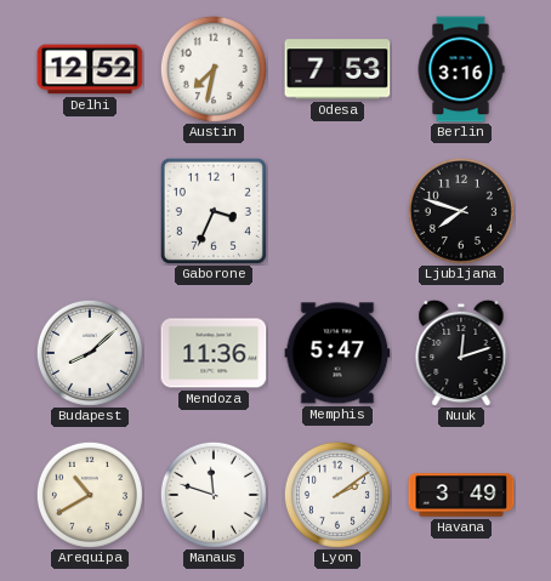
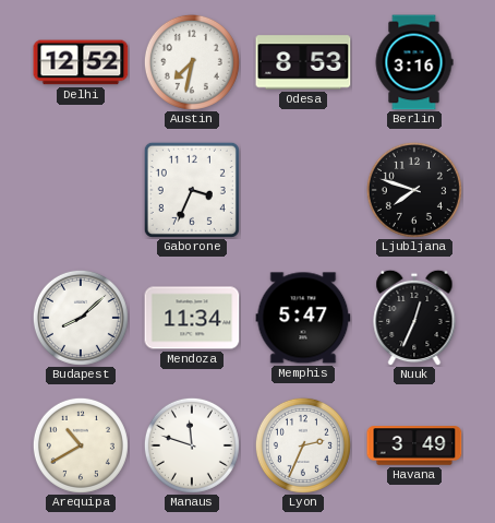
Odesa: 7:53 -> 8:53 (303, 62)
Mendoza: 11:36 -> 11:34 (192, 318)
Nuuk: 12:12 -> 12:34 (414, 318)
Lyon: 2:09 -> 2:34 (303, 445)
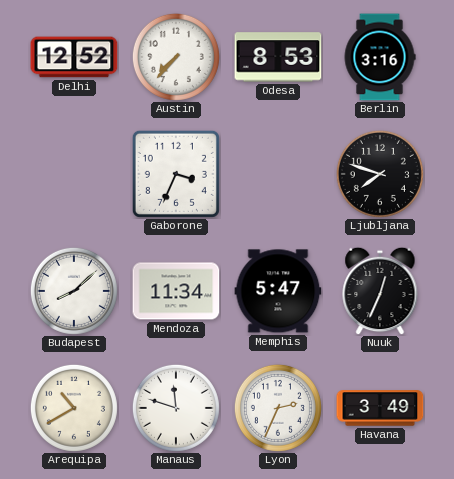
Austin: 7:32 -> 7:37 (176, 57)
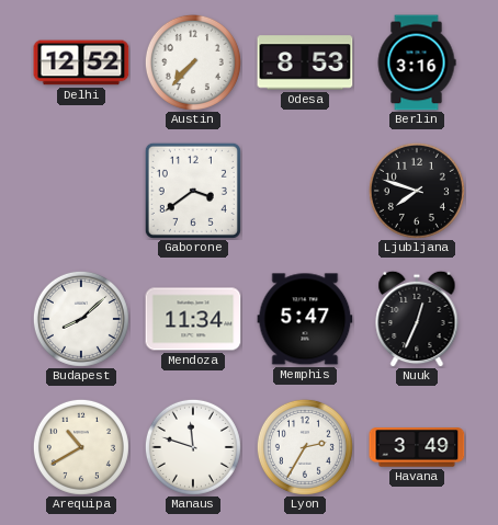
Gaborone: 3:34 -> 3:39 (193, 191)
Lyon: 2:34 -> 2:35 (305, 447)
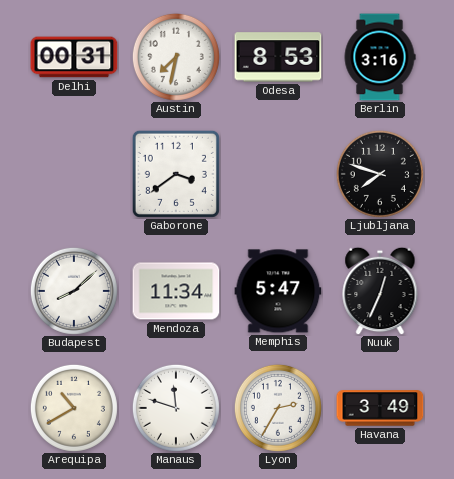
Delhi: 12:52 -> 00:31 (74, 57)
Austin: 7:37 -> 7:32 (176, 57)
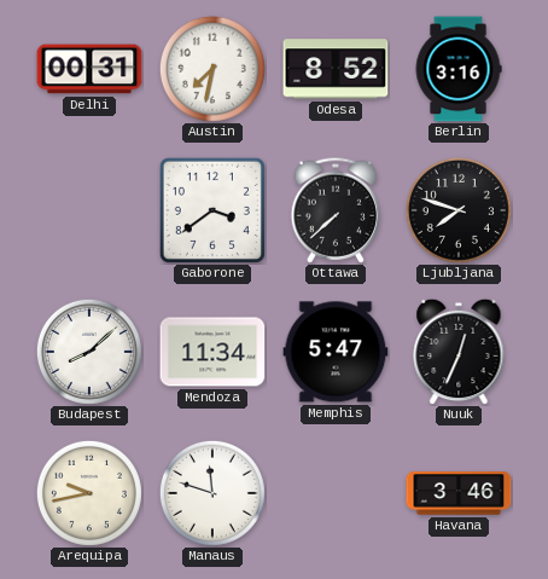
Odesa: 8:53 -> 8:52 (336, 69)
Ottawa: none -> 7:38 (334, 210)
Arequipa: 10:40 -> 9:43 (89, 493)
Lyon: 2:35 -> none (278, 408)
Havana: 3:49 -> 3:46 (459, 493)
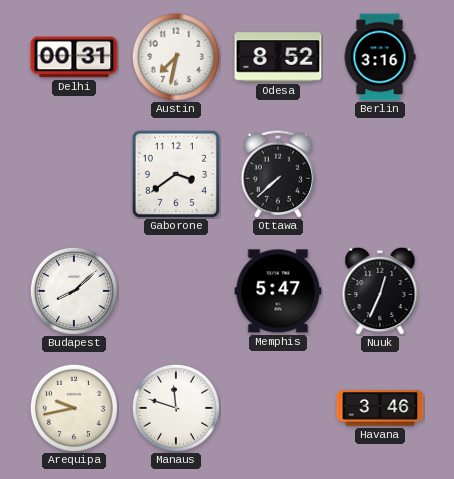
Ljubljana: 7:48 -> none (459, 210)
Mendoza: 11:34 -> none (212, 352)
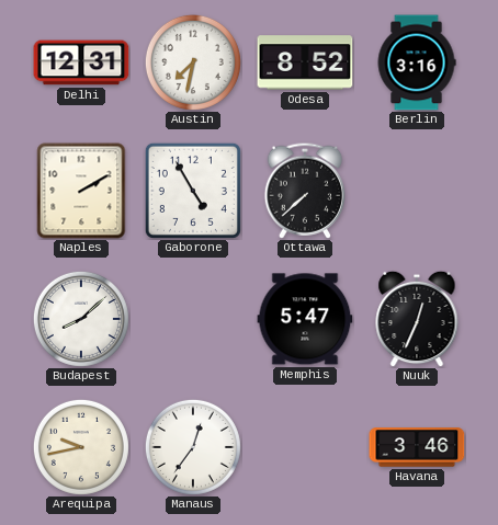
Delhi: 00:31 -> 12:31 (81, 62)
Naples: none -> 2:10 (81, 191)
Gaborone: 3:39 -> 4:55 (193, 191)
Manaus: 11:48 -> 12:36 (193, 447)
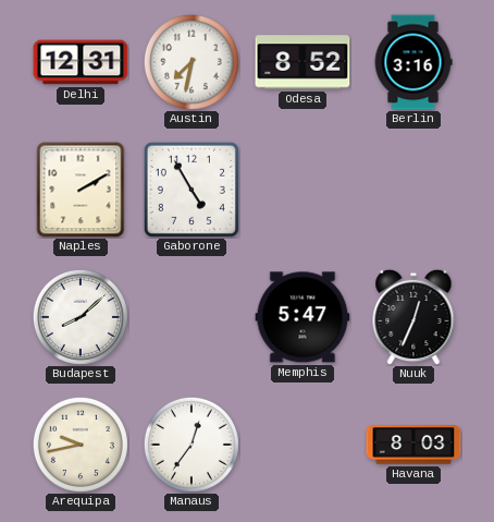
Ottawa: 7:38 -> none (304, 191)
Havana: 3:46 -> 8:03 (413, 445)
